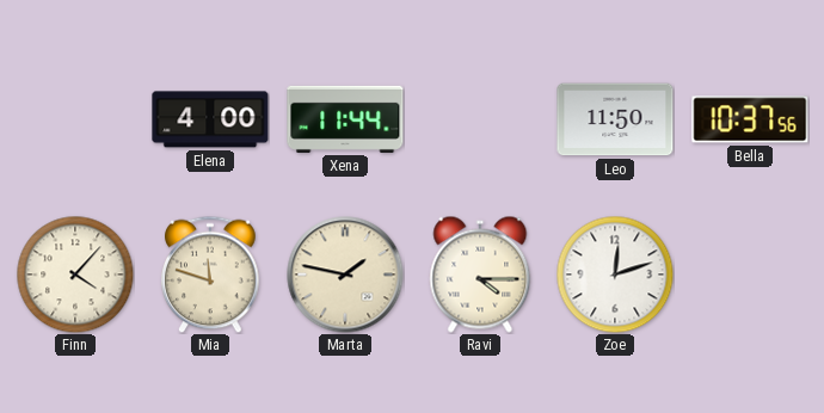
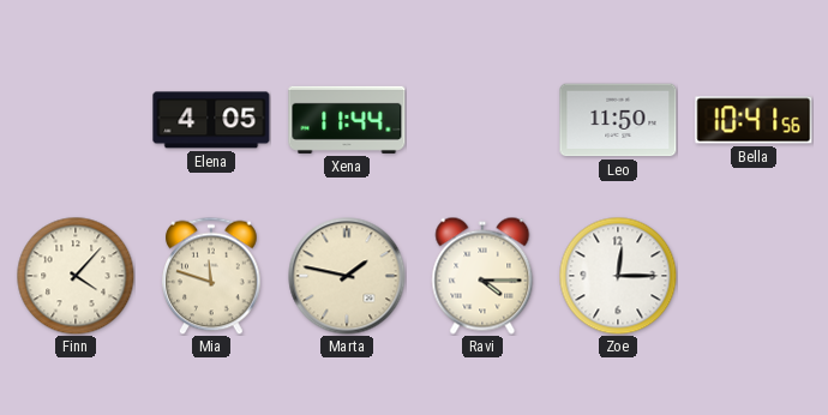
Elena: 4:00 -> 4:05 (211, 120)
Bella: 10:37 -> 10:41 (754, 120)
Zoe: 12:12 -> 12:15 (618, 276)
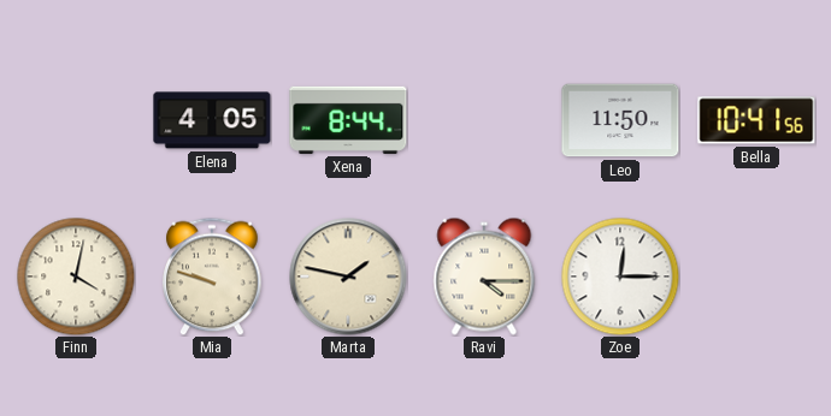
Xena: 11:44 -> 8:44 (348, 120)
Finn: 4:07 -> 4:02 (76, 277)
Mia: 11:48 -> 9:48 (212, 277)
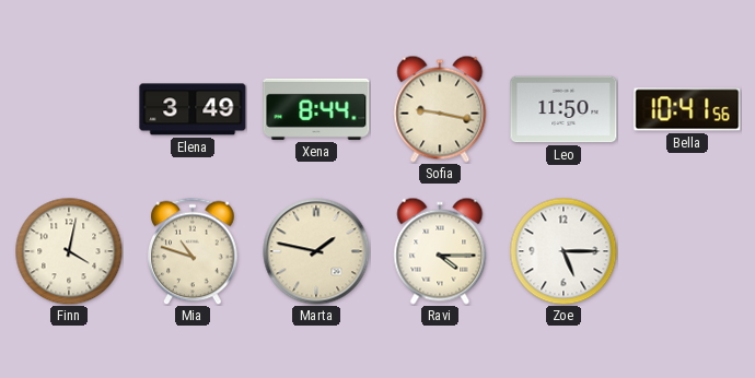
Elena: 4:05 -> 3:49 (193, 109)
Sofia: none -> 9:17 (440, 109)
Mia: 9:48 -> 10:48 (193, 251)
Zoe: 12:15 -> 5:15 (564, 251)
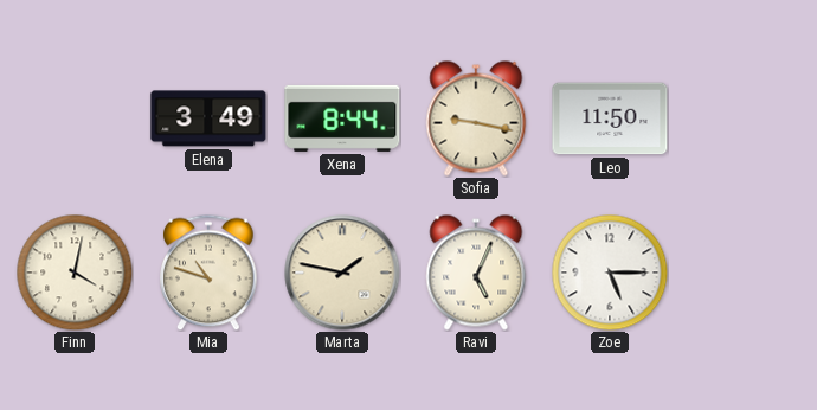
Bella: 10:41 -> none (687, 109)
Ravi: 4:15 -> 5:04 (476, 273)
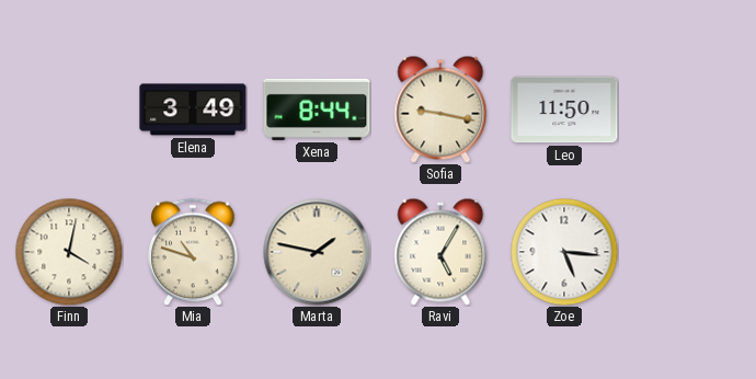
Ravi: 5:04 -> 5:05 (440, 252)
Zoe: 5:15 -> 5:16 (564, 252)
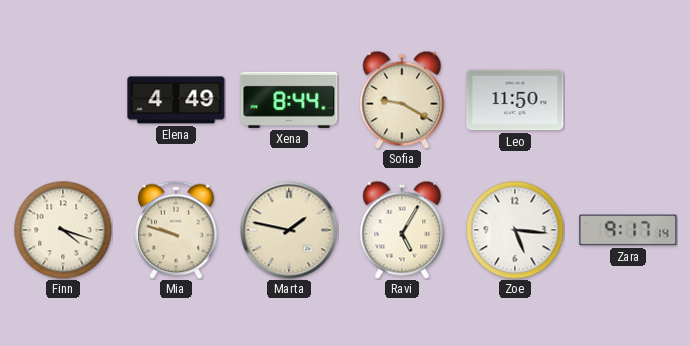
Elena: 3:49 -> 4:49 (176, 100)
Sofia: 9:17 -> 9:20 (402, 100)
Finn: 4:02 -> 4:18 (63, 230)
Mia: 10:48 -> 9:48 (176, 230)
Zara: none -> 9:17 (628, 230)
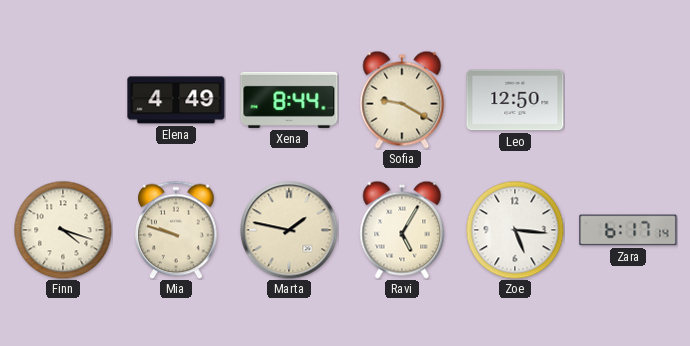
Leo: 11:50 -> 12:50 (515, 100)
Zara: 9:17 -> 6:17 (628, 230)
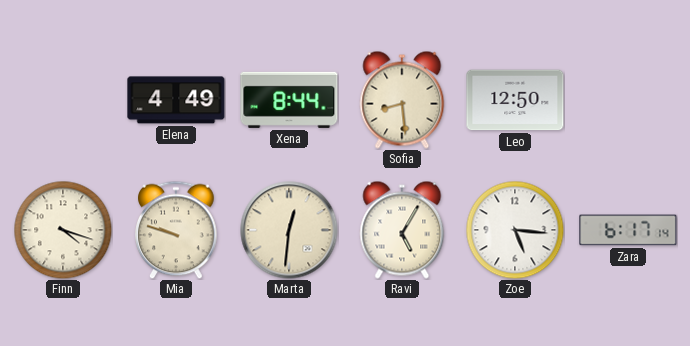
Sofia: 9:20 -> 8:29 (402, 100)
Marta: 1:47 -> 12:31 (289, 230)
